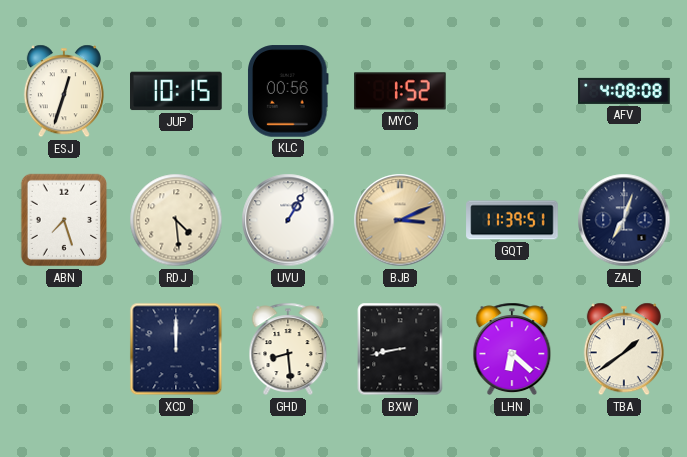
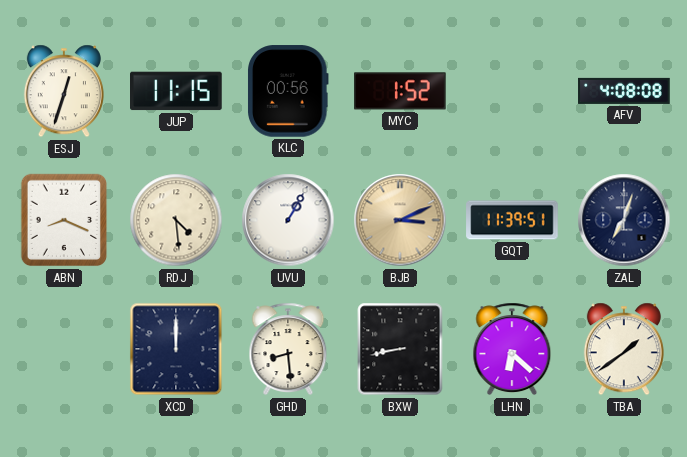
JUP: 10:15 -> 11:15 (176, 91)
ABN: 7:27 -> 8:19 (64, 220)
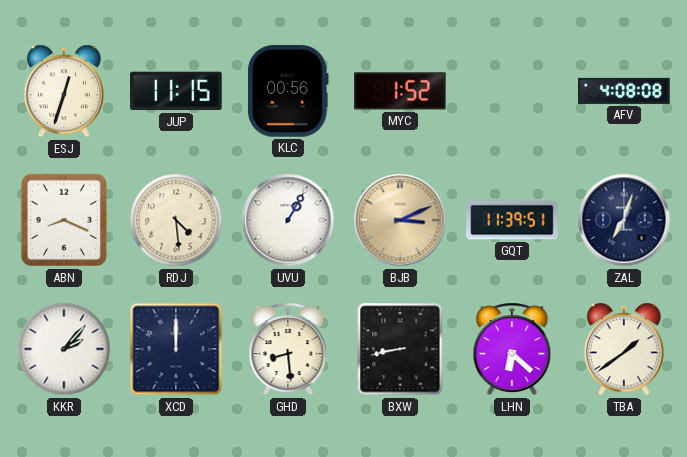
KKR: none -> 2:07 (64, 349)
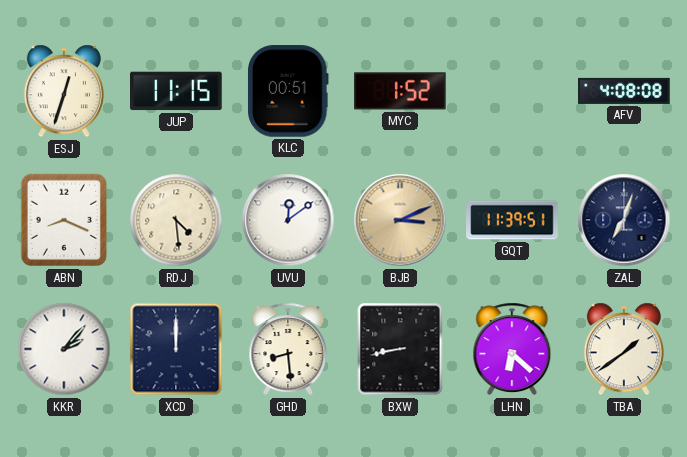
KLC: 00:56 -> 00:51 (289, 91)
UVU: 1:05 -> 12:09 (288, 220)
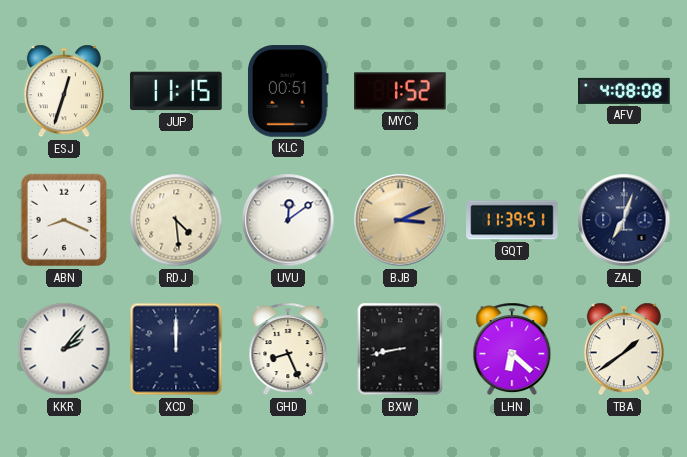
GHD: 8:29 -> 8:26 (288, 349)
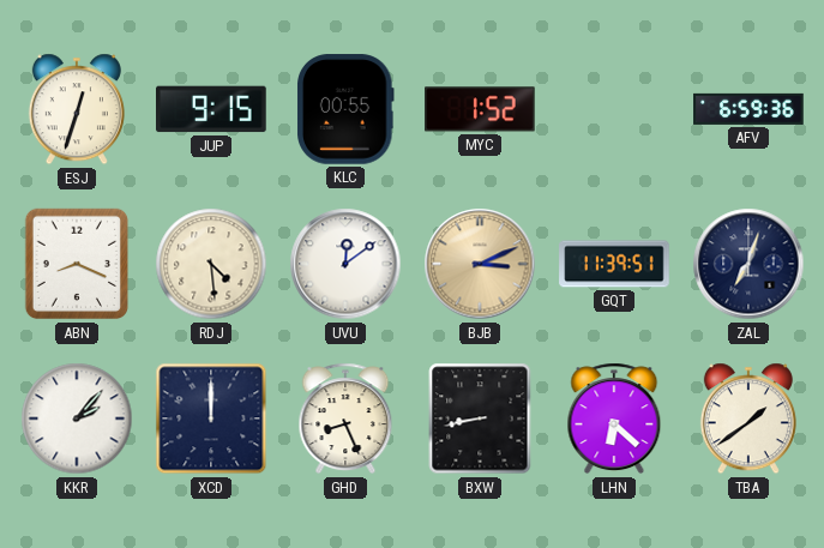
JUP: 11:15 -> 9:15 (211, 109)
KLC: 00:51 -> 00:55 (347, 109)
AFV: 4:08 -> 6:59 (748, 109)
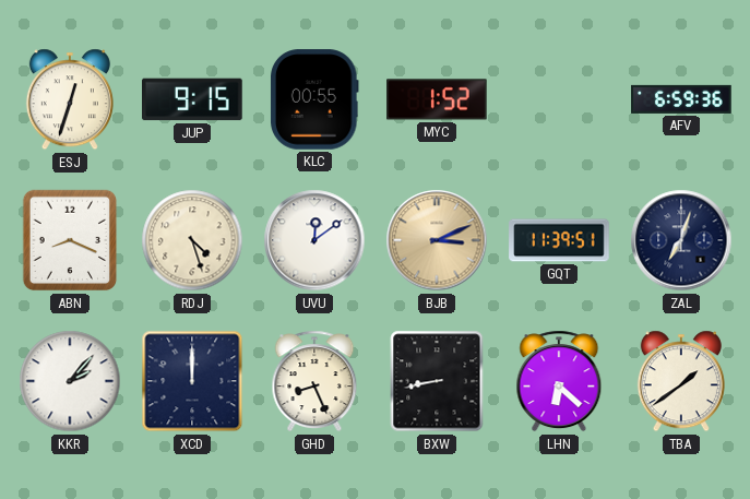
RDJ: 4:29 -> 4:27 (192, 240)
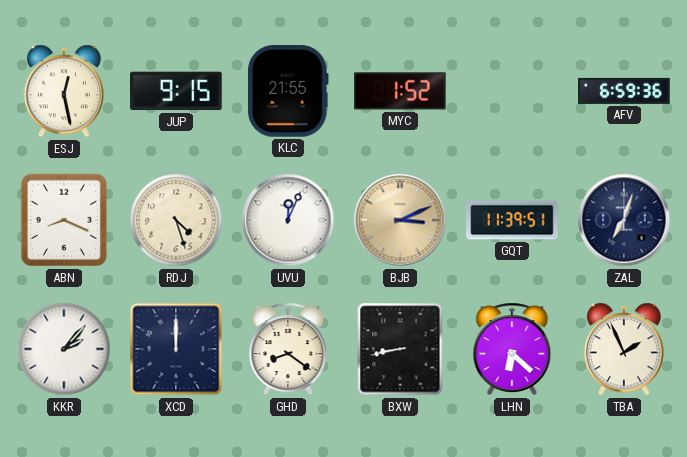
ESJ: 12:33 -> 12:28 (64, 91)
KLC: 00:55 -> 21:55 (289, 91)
UVU: 12:09 -> 12:04 (288, 220)
GHD: 8:26 -> 8:21 (288, 349)
TBA: 1:39 -> 1:56 (624, 349)
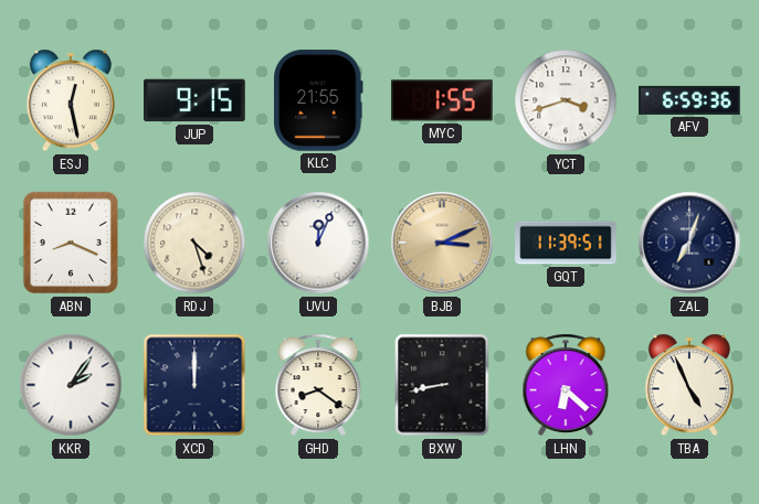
MYC: 1:52 -> 1:55 (442, 100)
YCT: none -> 3:42 (566, 100)
KKR: 2:07 -> 2:06 (71, 385)
TBA: 1:56 -> 4:56 (689, 385)
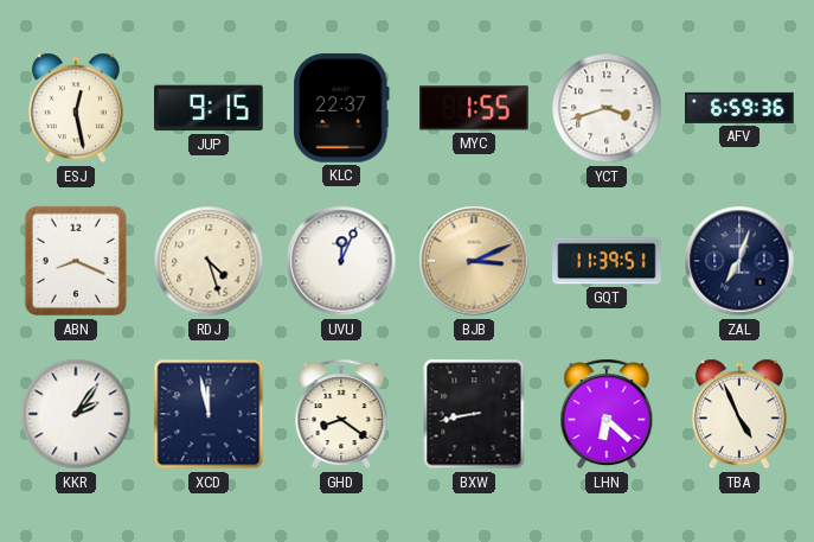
KLC: 21:55 -> 22:37 (342, 108)
XCD: 12:00 -> 11:58 (209, 414)
